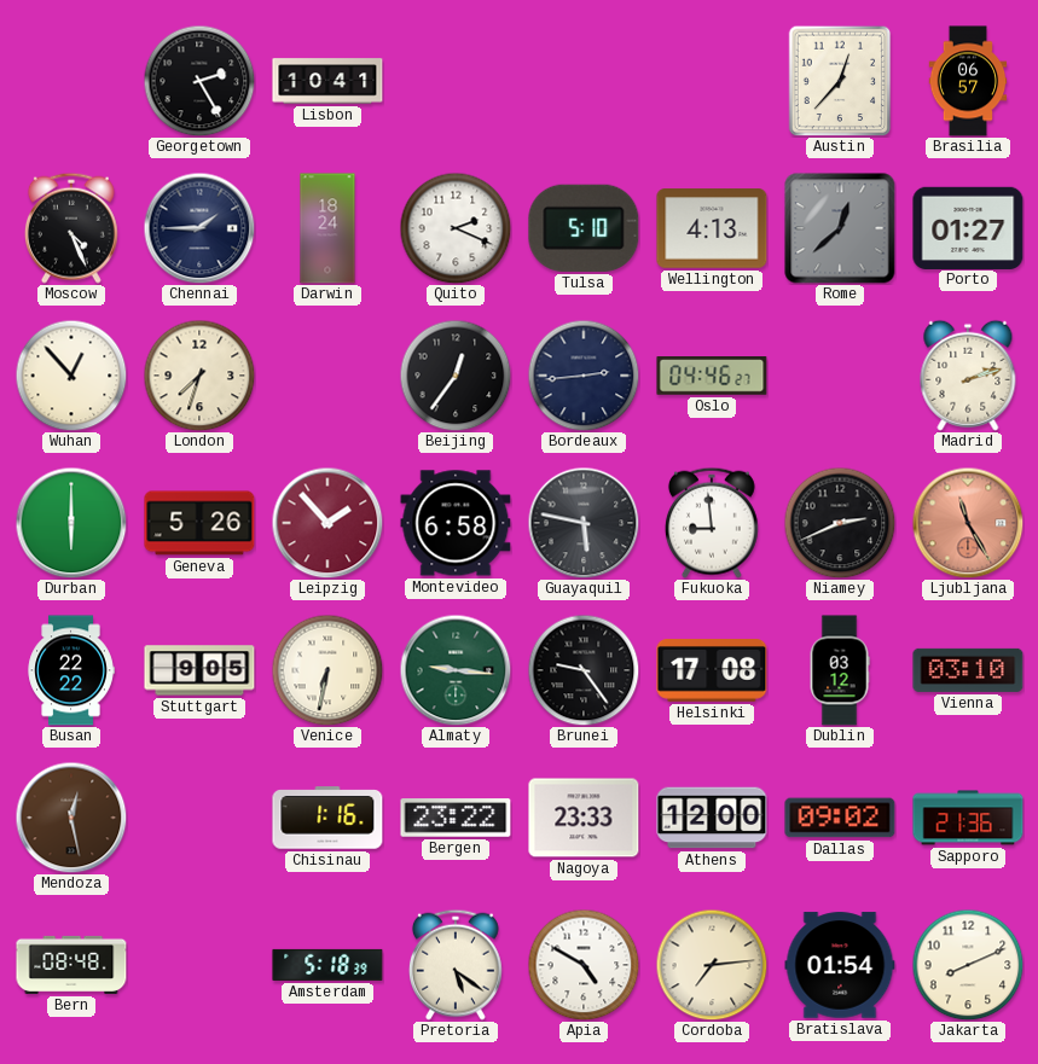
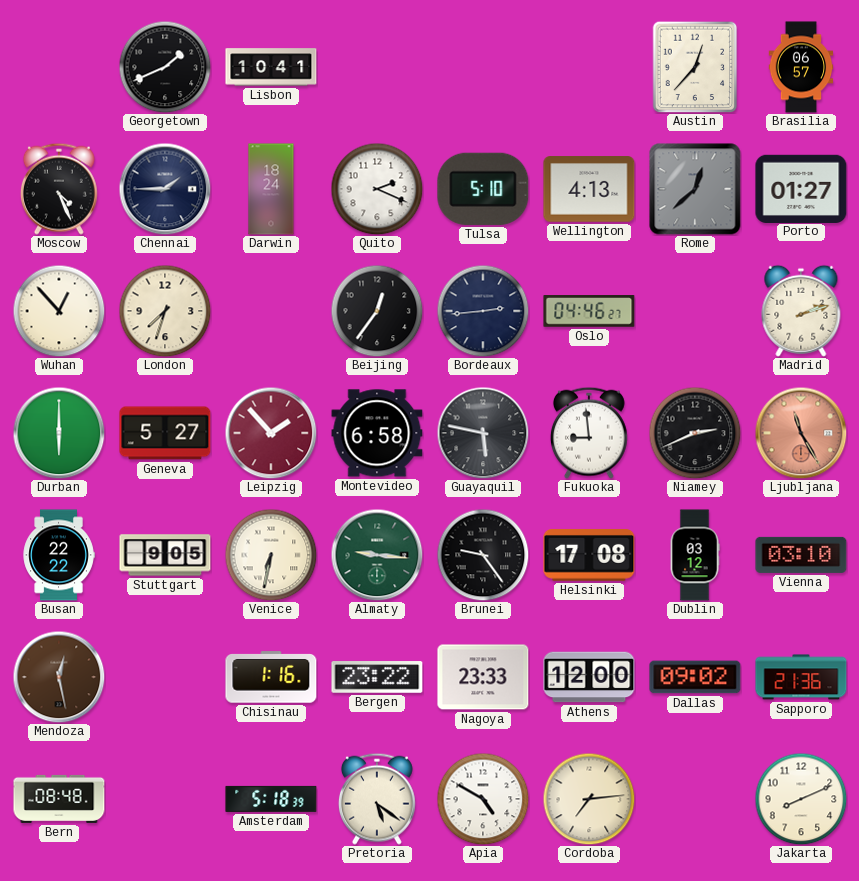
Georgetown: 2:25 -> 1:41 (165, 67)
Geneva: 5:26 -> 5:27 (165, 433)
Bratislava: 01:54 -> none (840, 965)
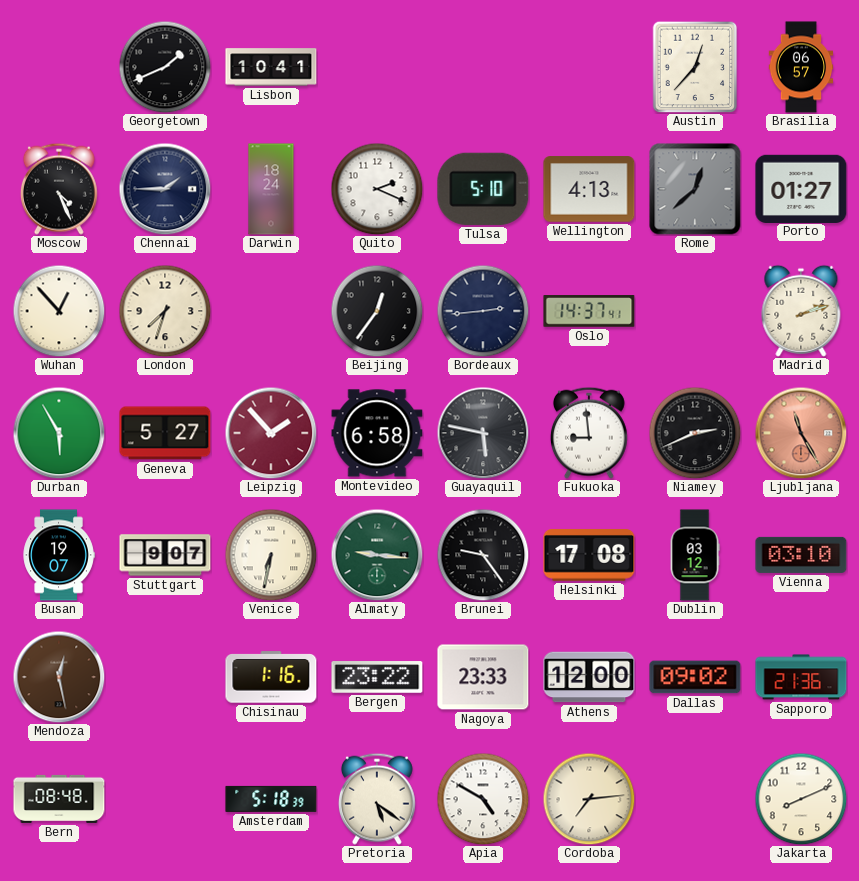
Oslo: 04:46 -> 14:37 (589, 311)
Durban: 6:00 -> 5:55 (59, 433)
Busan: 22:22 -> 19:07 (59, 555)
Stuttgart: 9:05 -> 9:07 (165, 555)
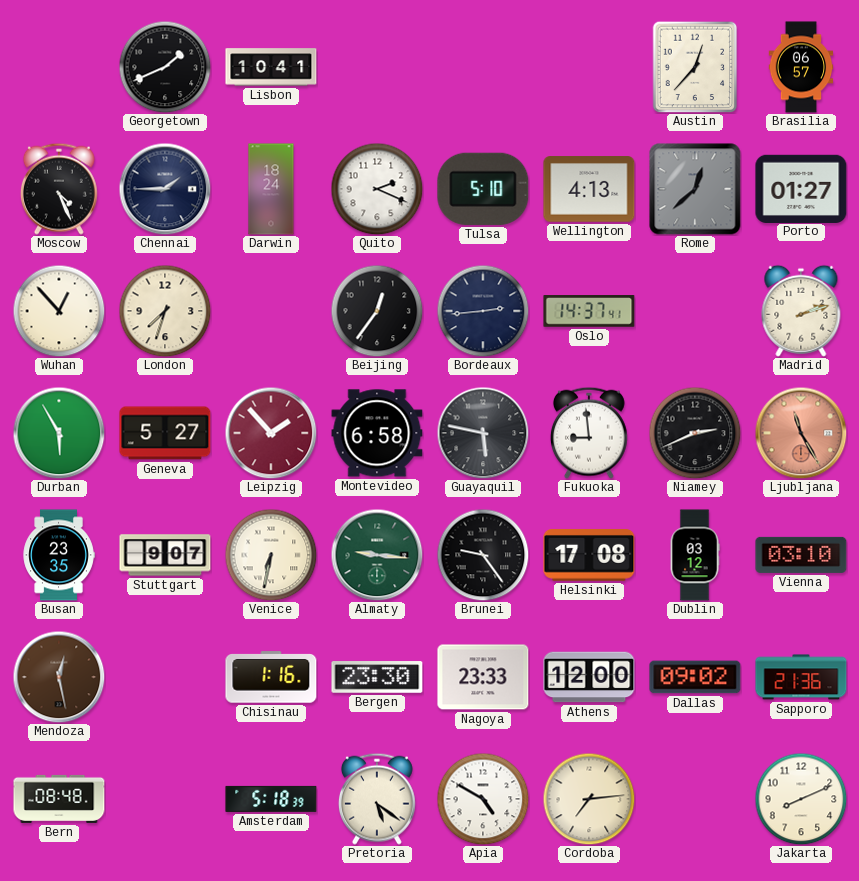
Busan: 19:07 -> 23:35 (59, 555)
Bergen: 23:22 -> 23:30 (377, 677)
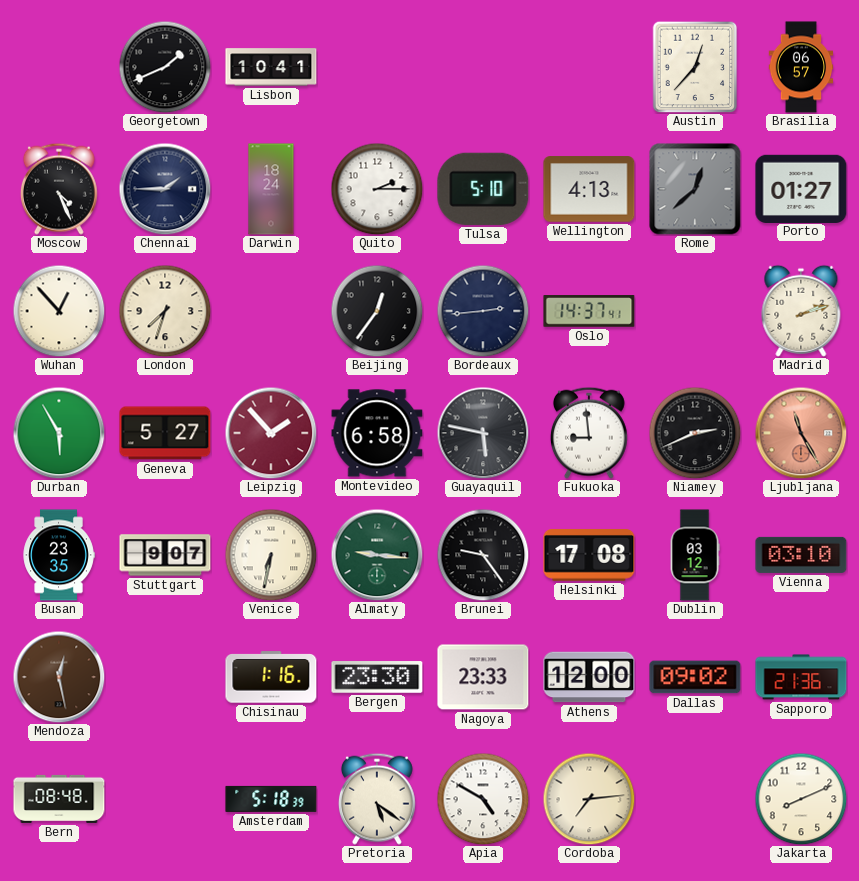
Quito: 2:19 -> 2:15 (377, 189)
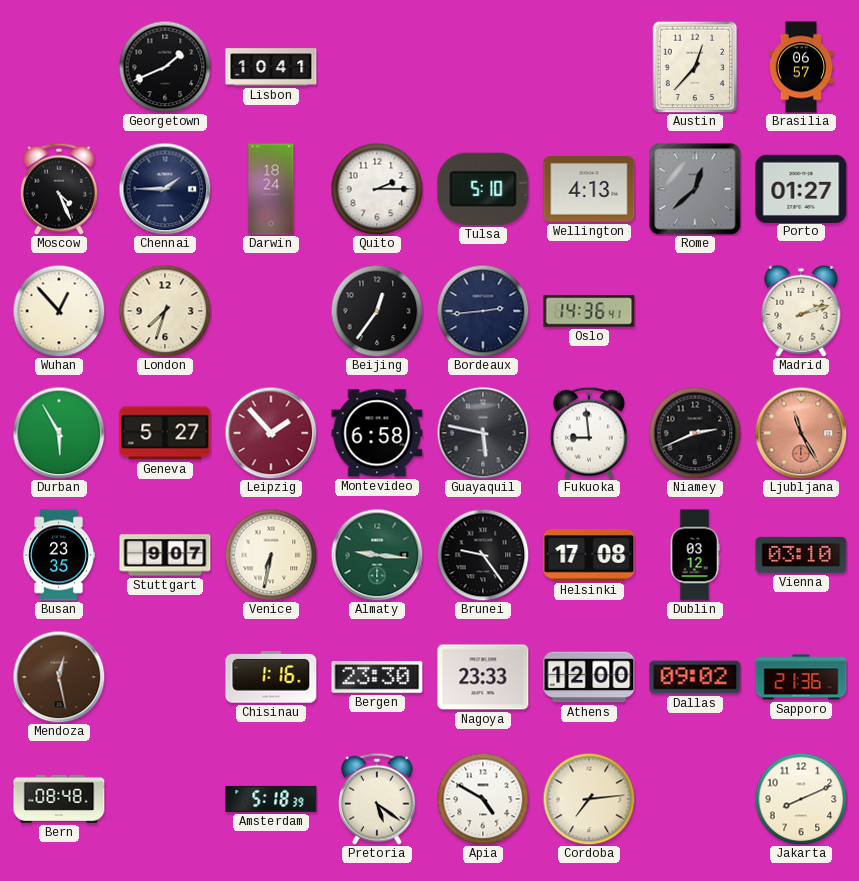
Oslo: 14:37 -> 14:36 (589, 311)
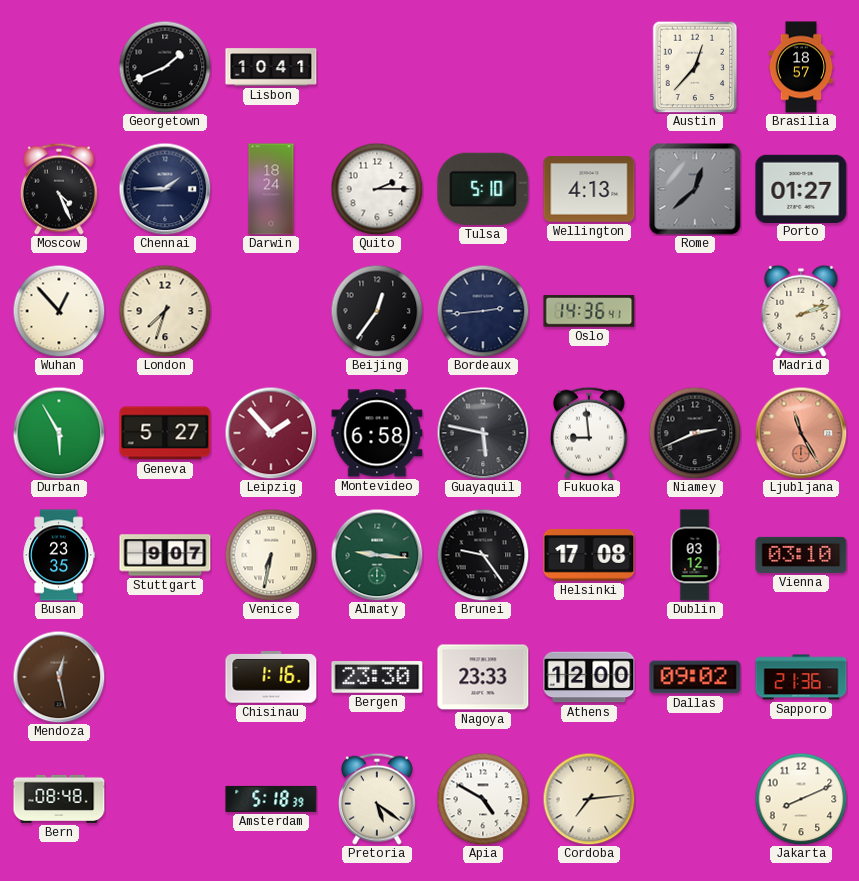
Brasilia: 06:57 -> 18:57 (801, 67)
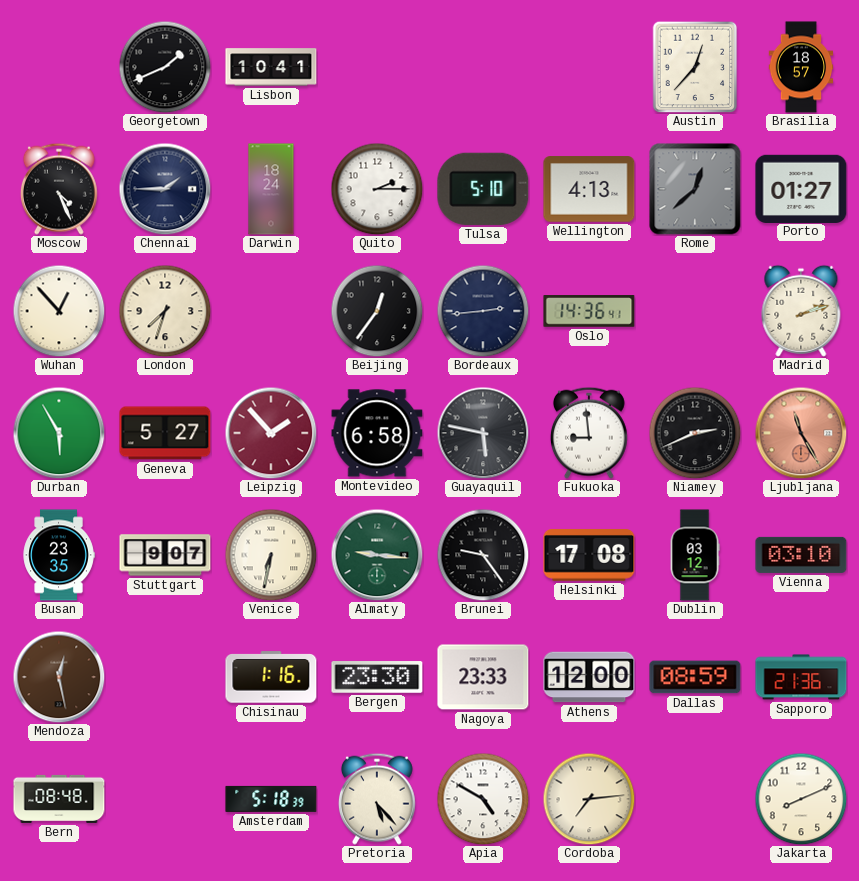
Dallas: 09:02 -> 08:59 (695, 677)
Pretoria: 5:21 -> 5:23 (377, 799)
